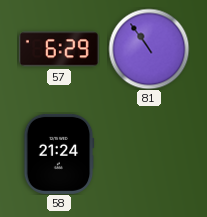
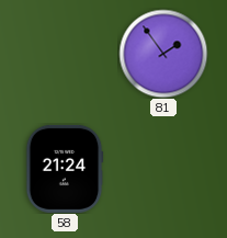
57: 6:29 -> none (59, 49)
81: 10:54 -> 1:54 (163, 54)
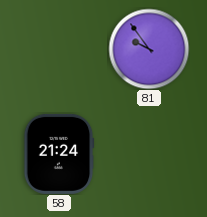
81: 1:54 -> 9:54 (149, 49)
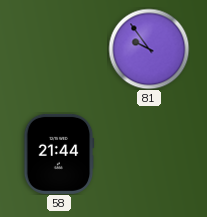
58: 21:24 -> 21:44 (59, 154)
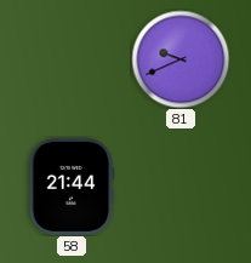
81: 9:54 -> 9:41 (181, 59)
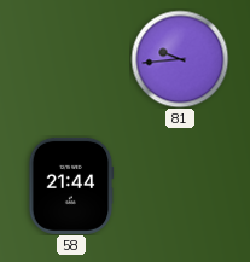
81: 9:41 -> 9:44 (180, 59)
